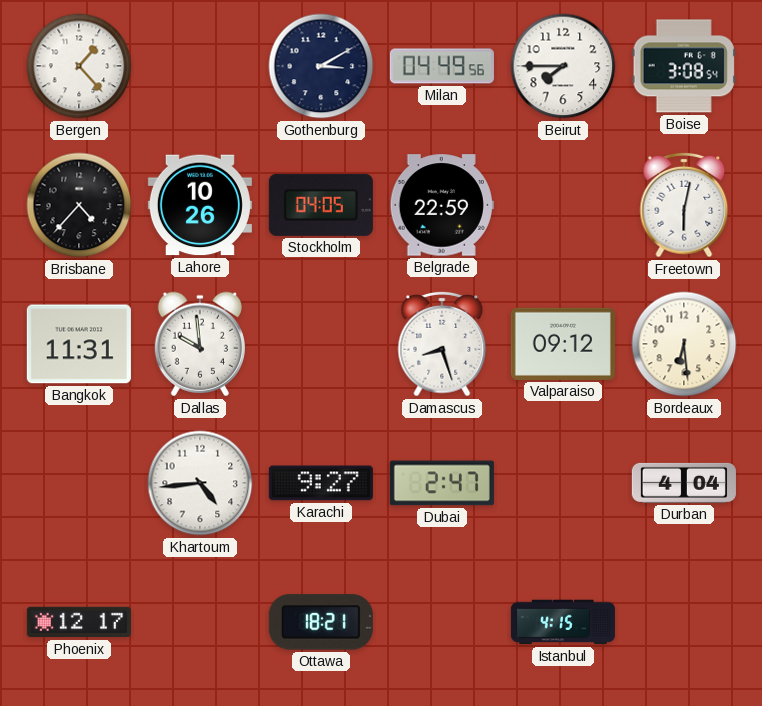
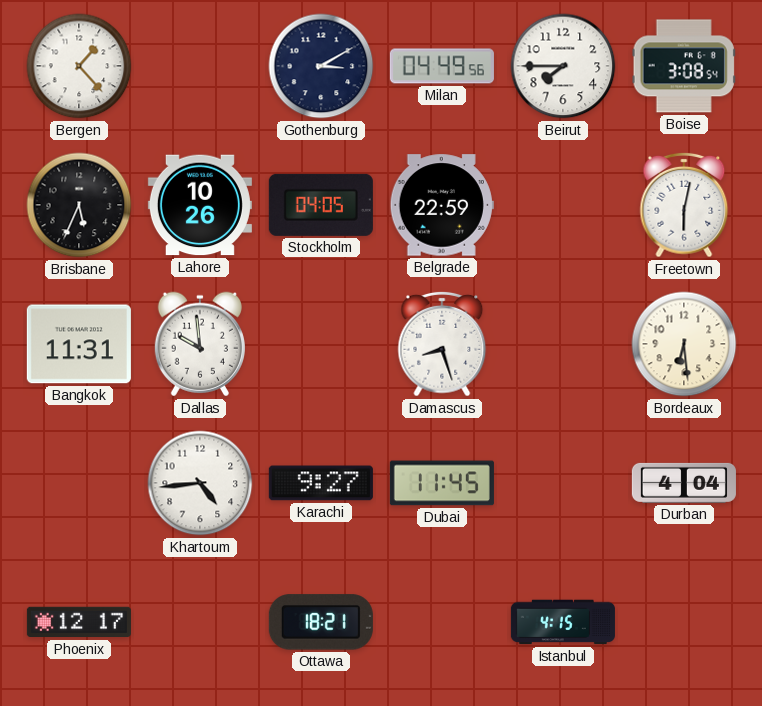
Brisbane: 4:37 -> 5:34 (79, 205)
Valparaiso: 09:12 -> none (563, 344)
Dubai: 2:47 -> 11:45 (442, 483)
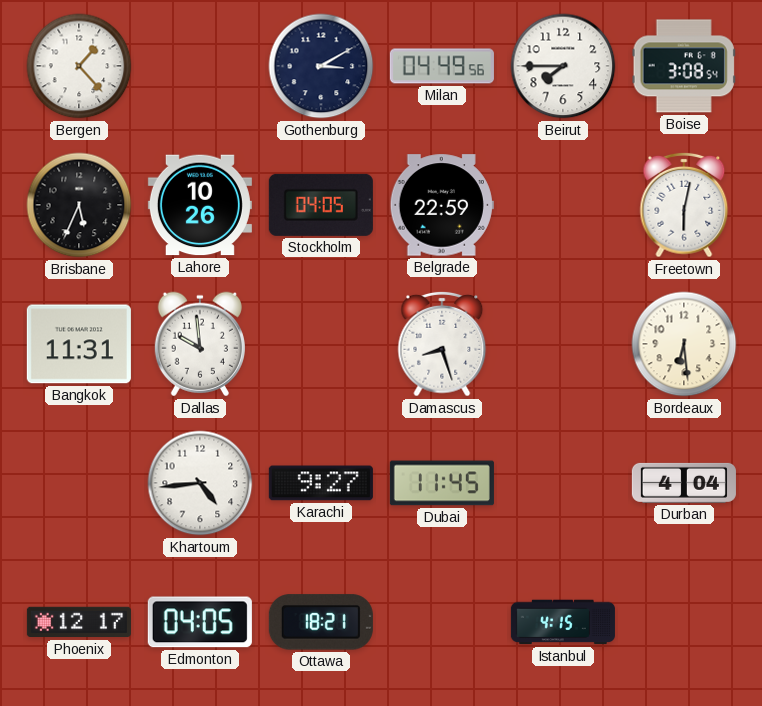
Edmonton: none -> 04:05 (200, 622)
